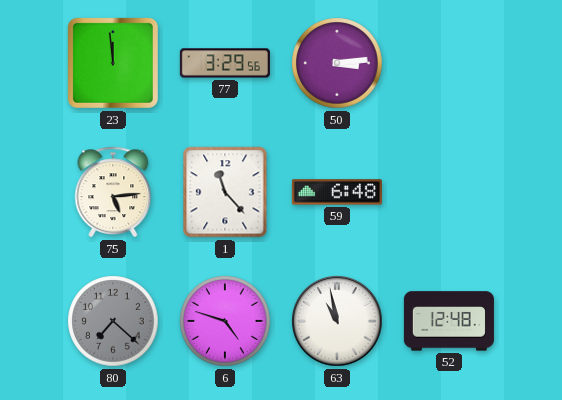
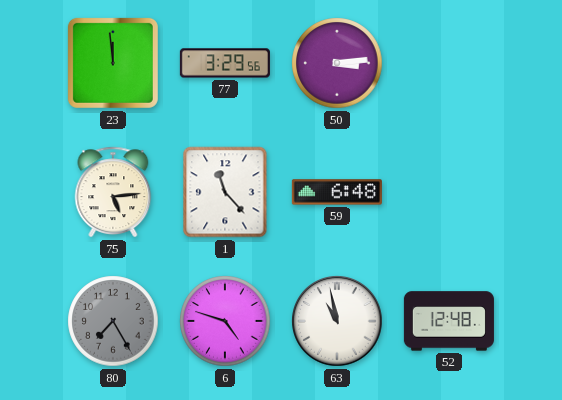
80: 7:22 -> 7:25 (113, 321)
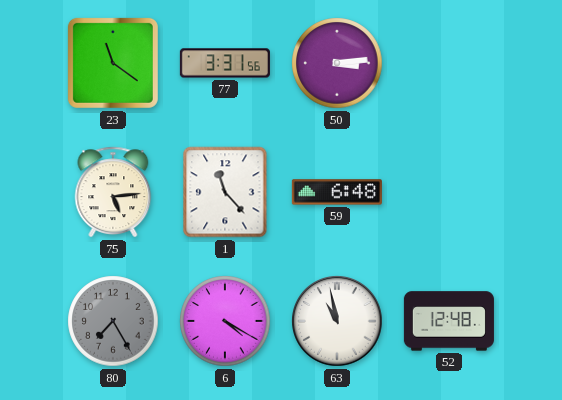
23: 11:59 -> 11:21 (113, 63)
77: 3:29 -> 3:31 (225, 63)
6: 4:48 -> 4:20 (225, 321)
